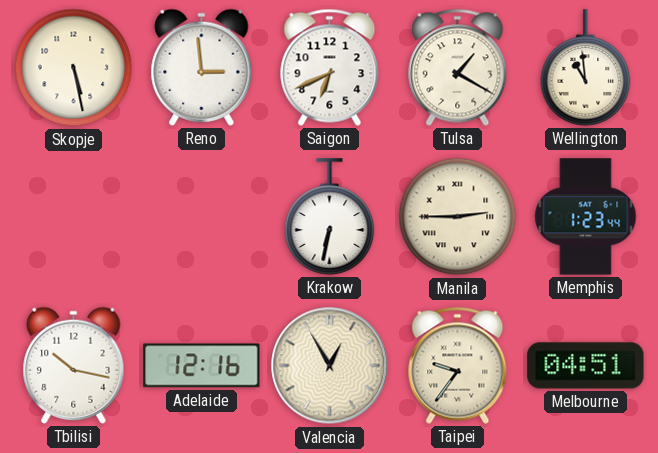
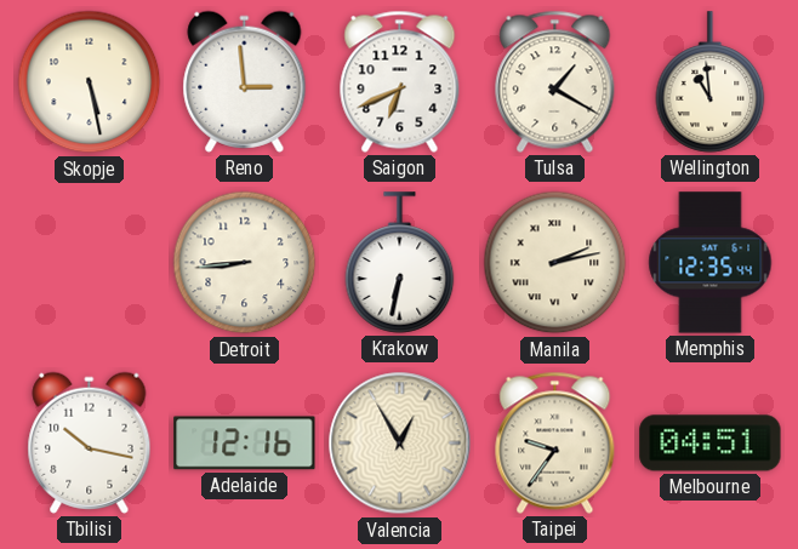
Detroit: none -> 8:44 (245, 263)
Manila: 2:45 -> 2:13 (555, 263)
Memphis: 1:23 -> 12:35 (711, 263)
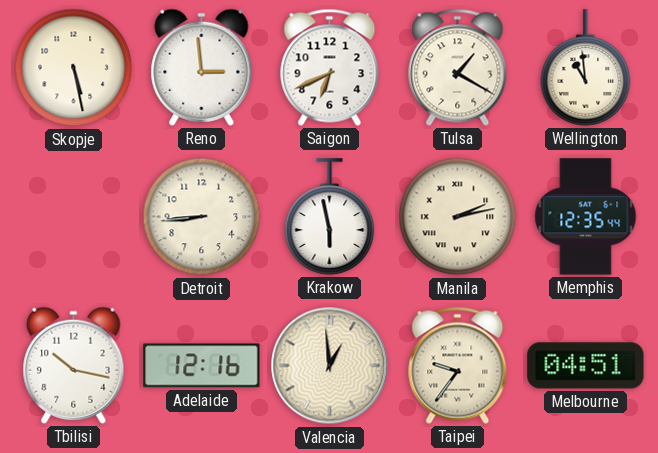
Krakow: 6:32 -> 5:58 (330, 217)
Valencia: 12:55 -> 12:59 (330, 366)
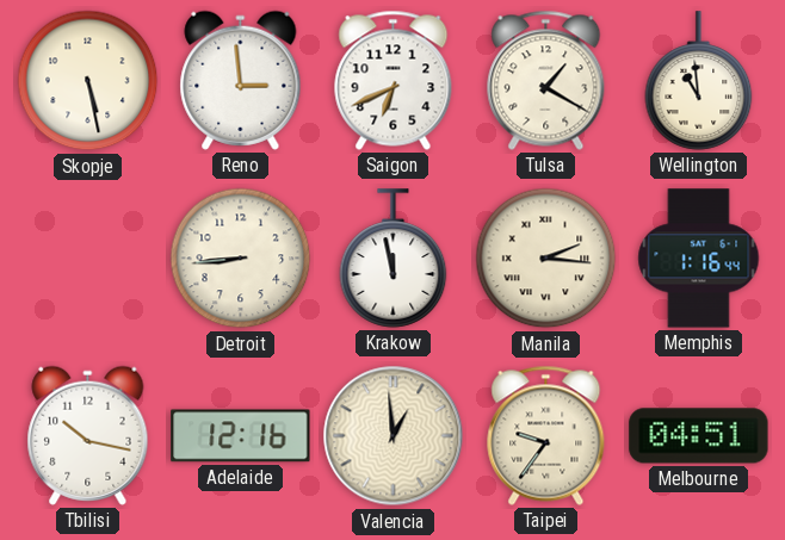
Krakow: 5:58 -> 11:58 (394, 259)
Manila: 2:13 -> 2:16 (546, 259)
Memphis: 12:35 -> 1:16 (699, 259)
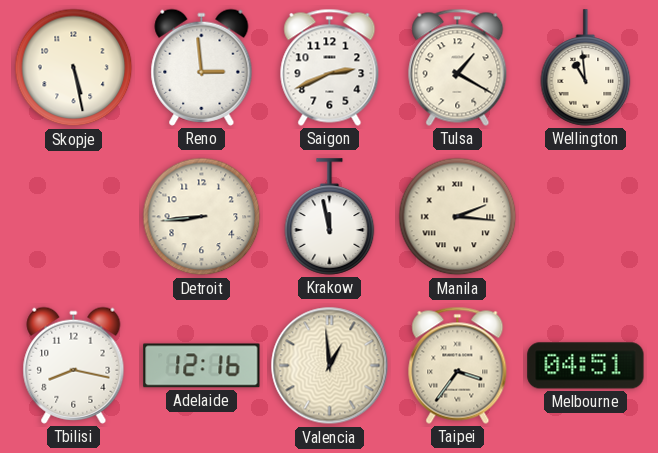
Saigon: 6:41 -> 2:41 (330, 67)
Memphis: 1:16 -> none (699, 259)
Tbilisi: 10:17 -> 8:17 (74, 365)
Taipei: 9:36 -> 3:36 (458, 365)
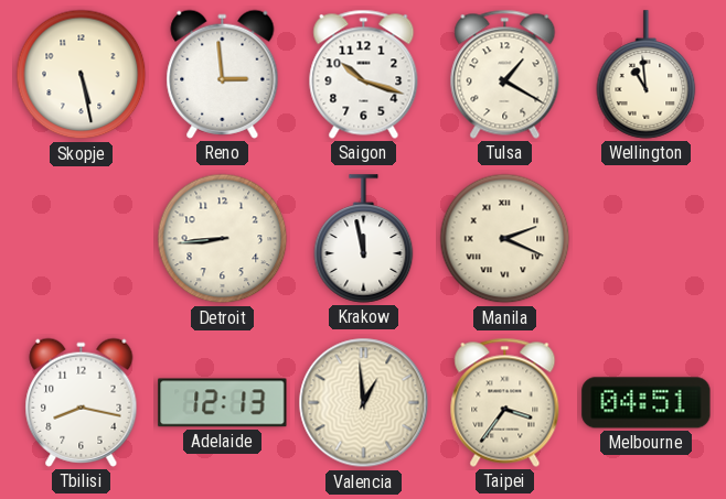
Saigon: 2:41 -> 10:18 (364, 74)
Manila: 2:16 -> 2:19 (505, 239)
Adelaide: 12:16 -> 12:13 (223, 403)
